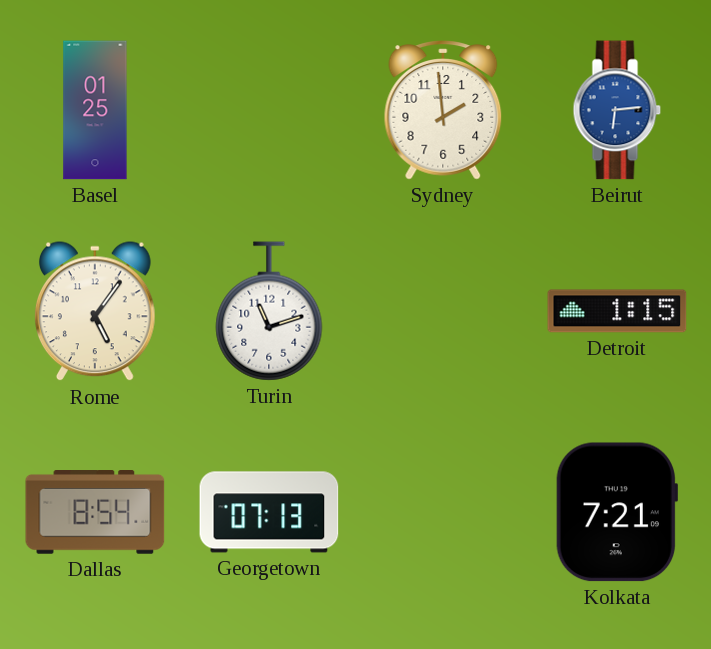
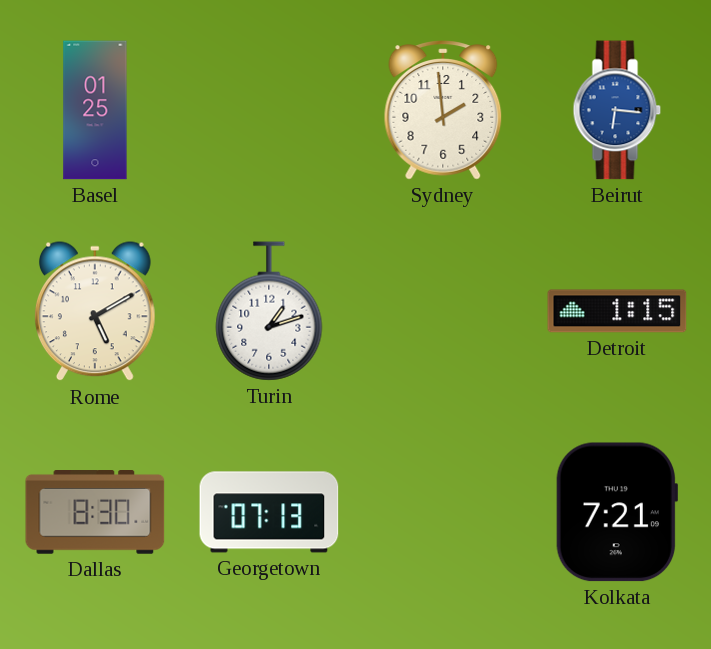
Beirut: 6:14 -> 6:16 (617, 110)
Rome: 5:06 -> 5:10 (96, 312)
Turin: 11:12 -> 1:12 (269, 311)
Dallas: 8:54 -> 8:30 (95, 513)
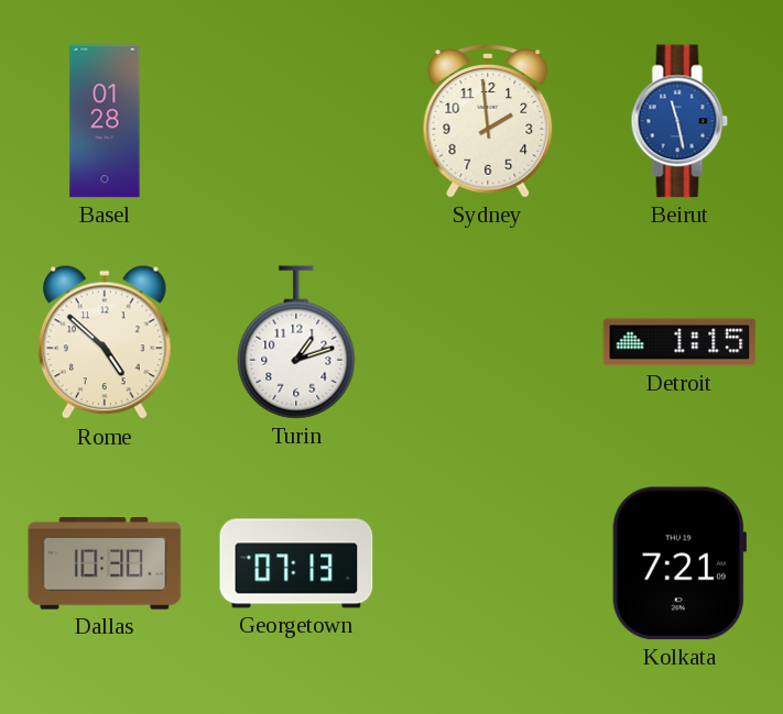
Basel: 01:25 -> 01:28 (105, 121)
Beirut: 6:16 -> 11:28 (679, 121)
Rome: 5:10 -> 4:52 (106, 343)
Dallas: 8:30 -> 10:30 (105, 564)
